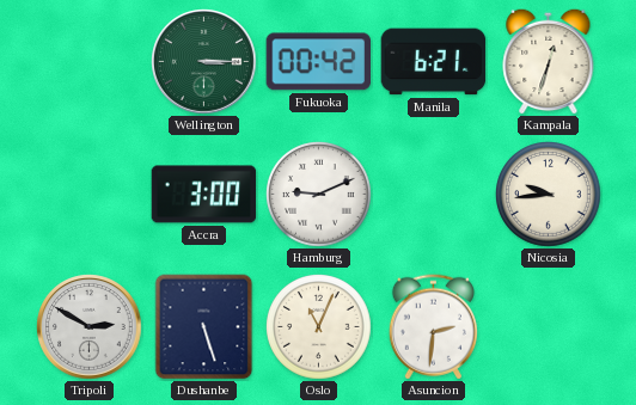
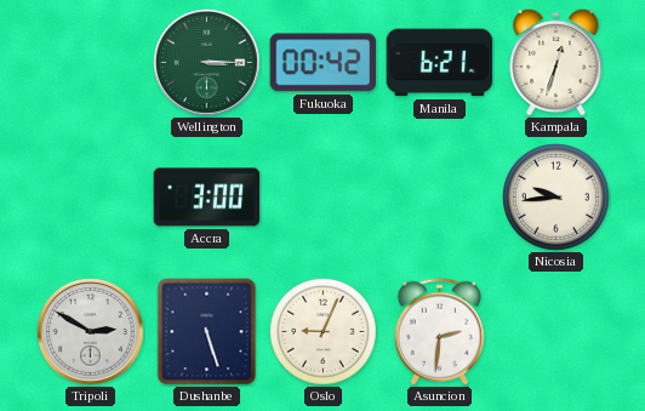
Hamburg: 9:11 -> none (319, 195)
Oslo: 11:04 -> 9:04 (324, 332)
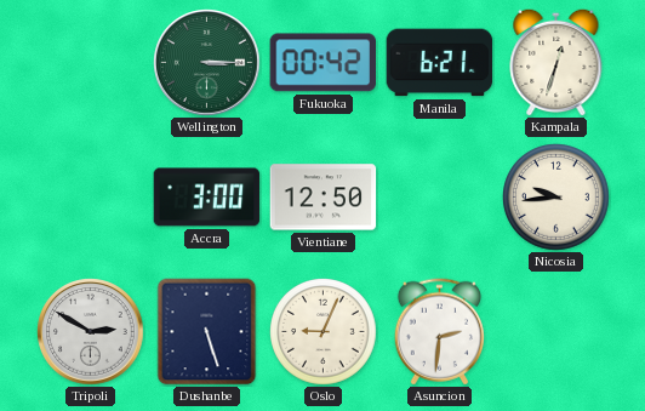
Vientiane: none -> 12:50 (324, 198)
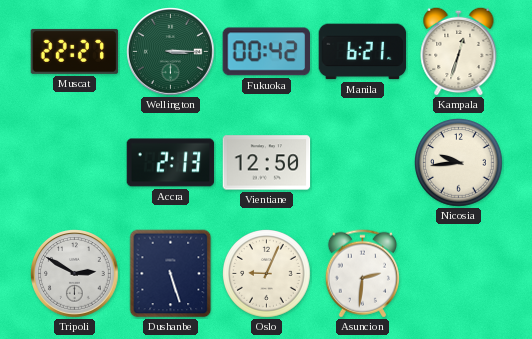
Muscat: none -> 22:27 (75, 51)
Accra: 3:00 -> 2:13 (171, 163)
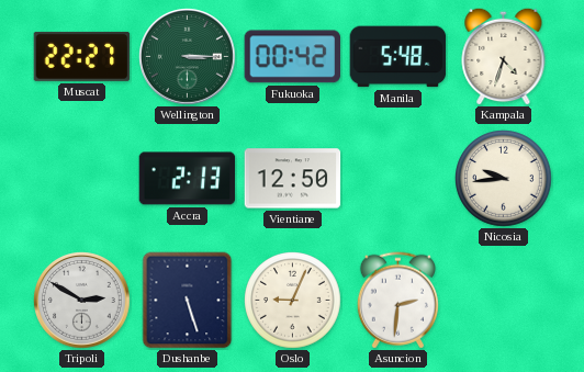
Manila: 6:21 -> 5:48 (398, 57)
Kampala: 12:33 -> 4:33 (504, 56)
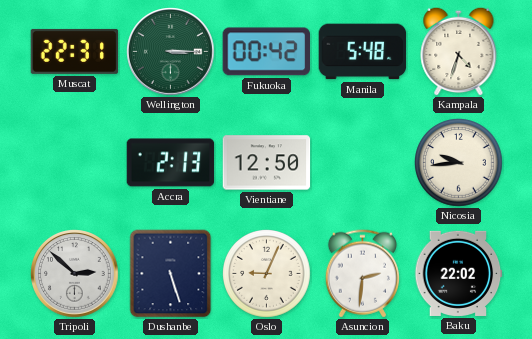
Muscat: 22:27 -> 22:31 (75, 51)
Tripoli: 2:50 -> 2:52 (75, 274)
Baku: none -> 22:02 (459, 273)
